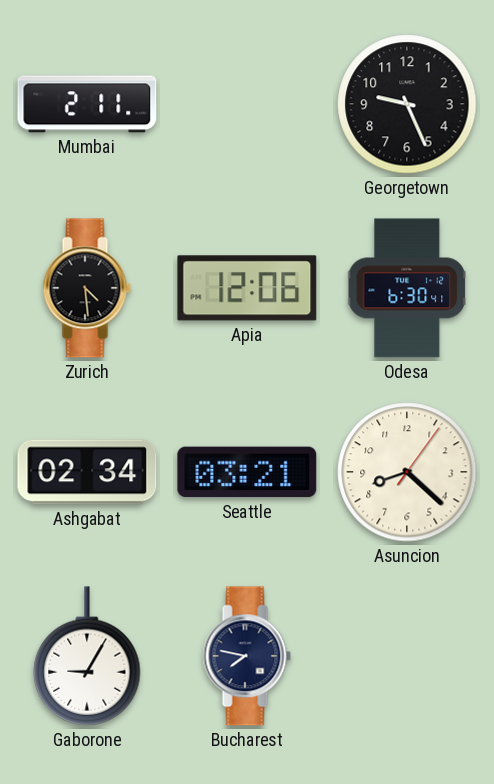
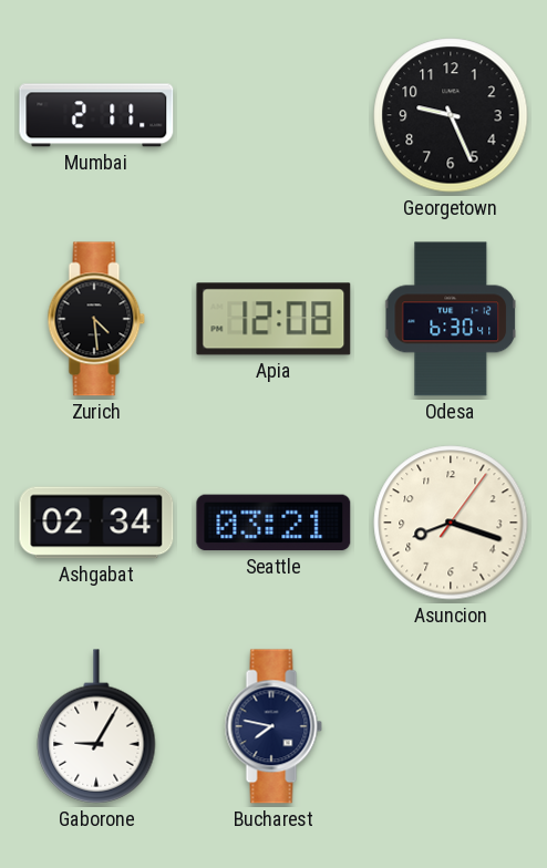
Apia: 12:06 -> 12:08 (273, 319)
Asuncion: 8:22 -> 8:18 (451, 523)
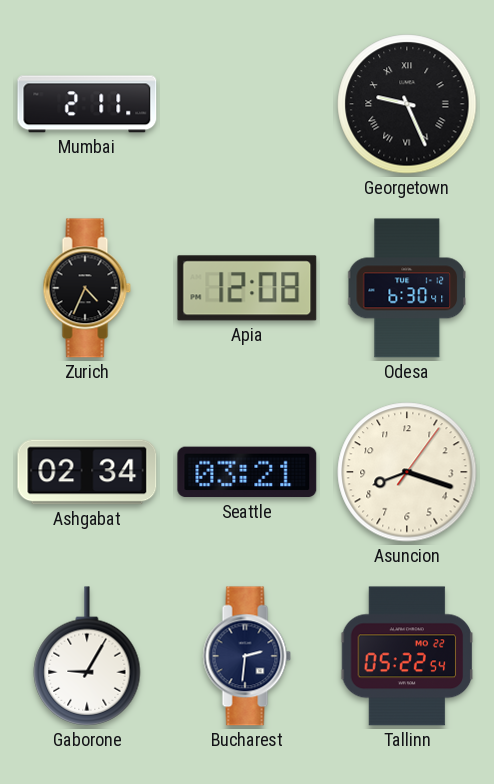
Georgetown numerals: Arabic -> Roman (407, 104)
Zurich: 4:29 -> 4:34 (87, 288)
Bucharest: 7:47 -> 2:31 (247, 656)
Tallinn: none -> 05:22 (407, 656)
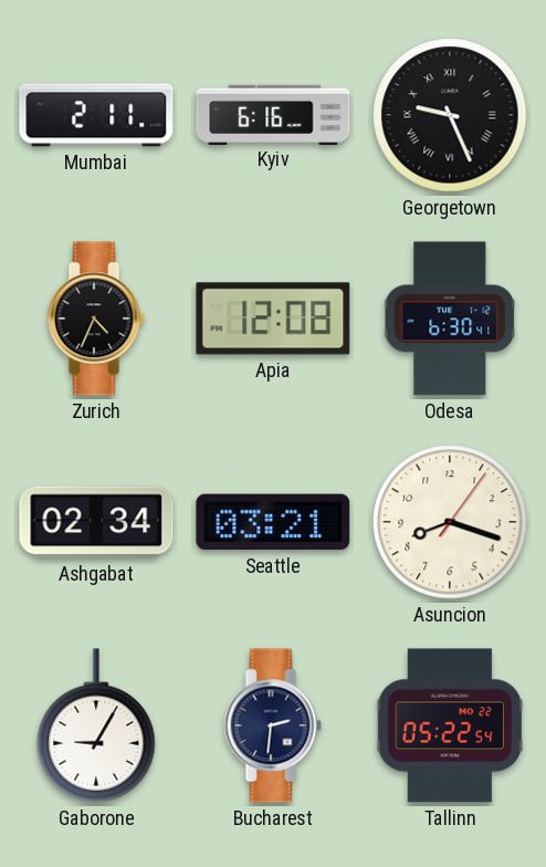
Kyiv: none -> 6:16 (273, 114)
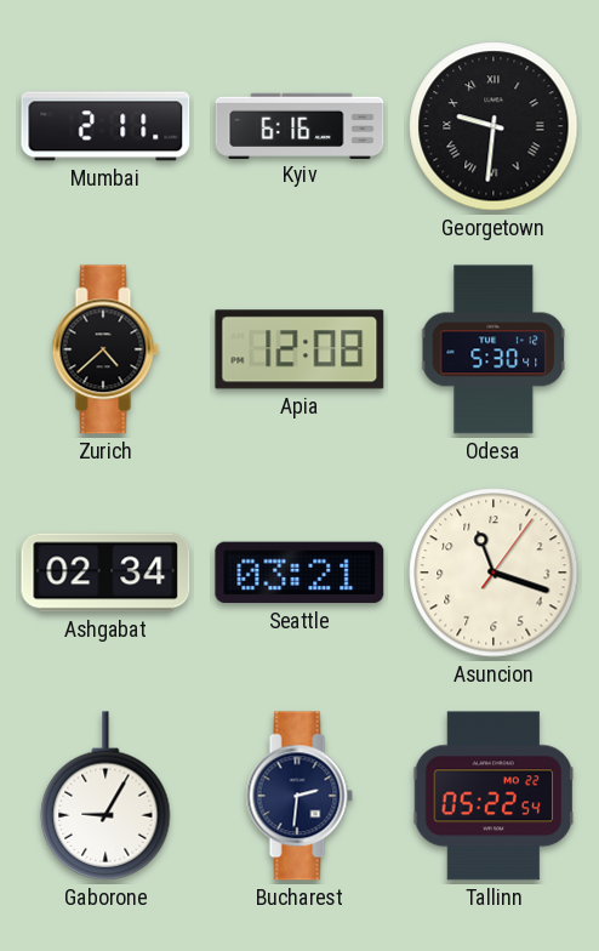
Georgetown: 9:26 -> 9:31 (494, 126)
Zurich: 4:34 -> 4:38 (105, 349)
Odesa: 6:30 -> 5:30 (494, 349)
Asuncion: 8:18 -> 11:18 (494, 573)
